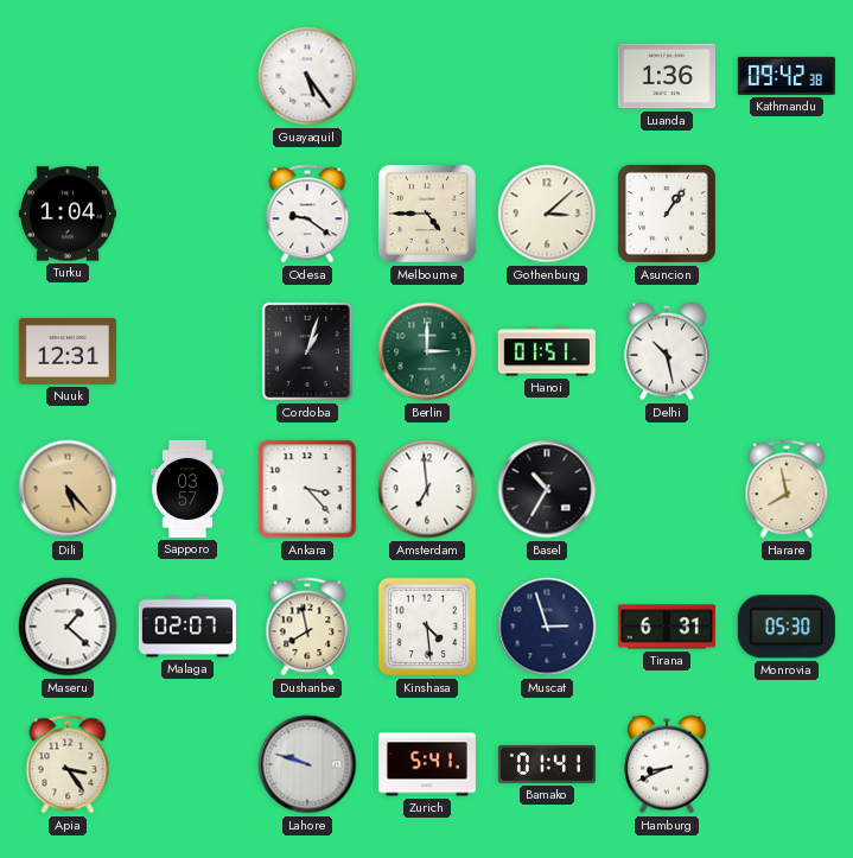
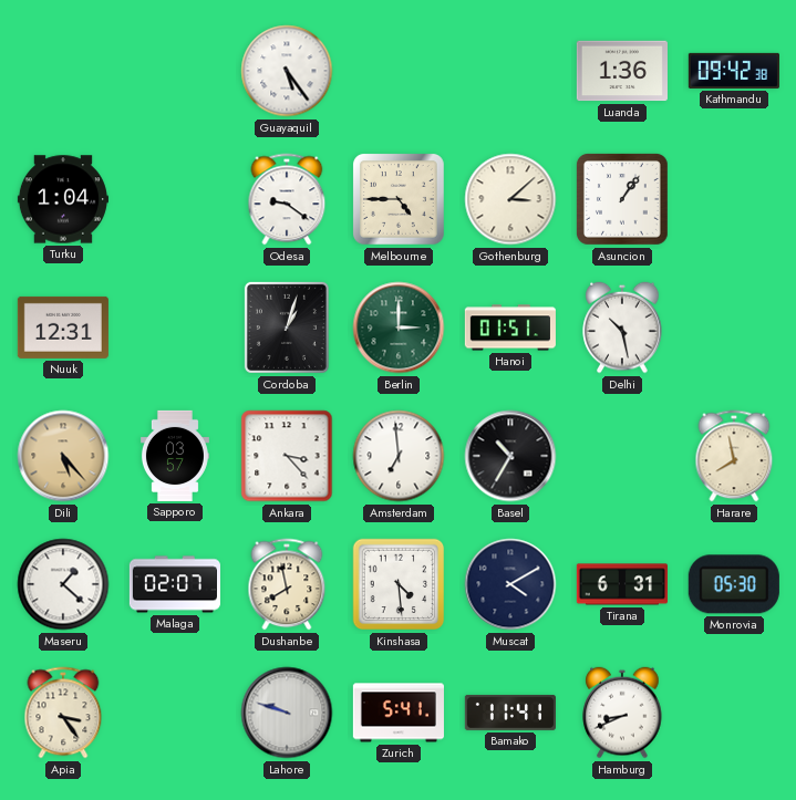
Muscat: 2:57 -> 4:10 (510, 584)
Bamako: 01:41 -> 11:41 (510, 713)
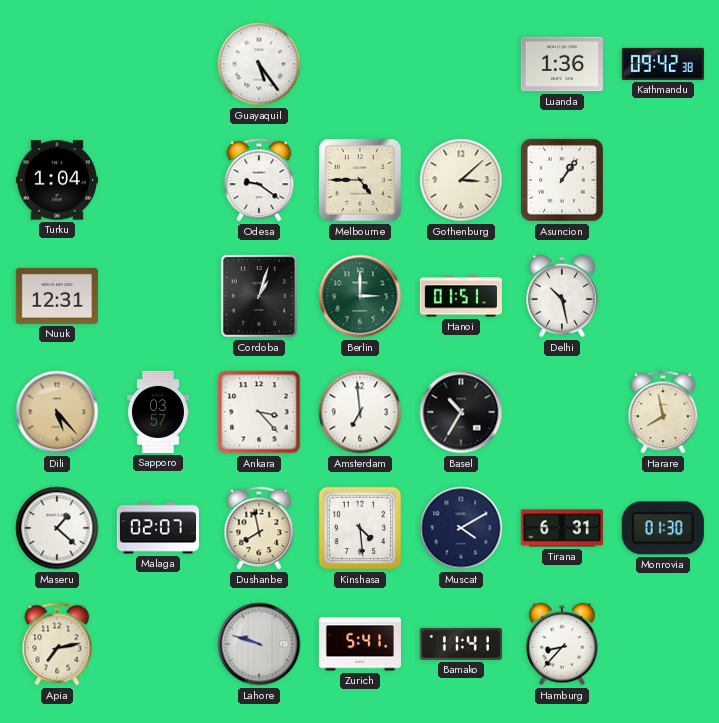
Monrovia: 05:30 -> 01:30 (663, 528)
Apia: 3:24 -> 7:13 (57, 644)
Hamburg: 8:41 -> 8:37 (562, 644)
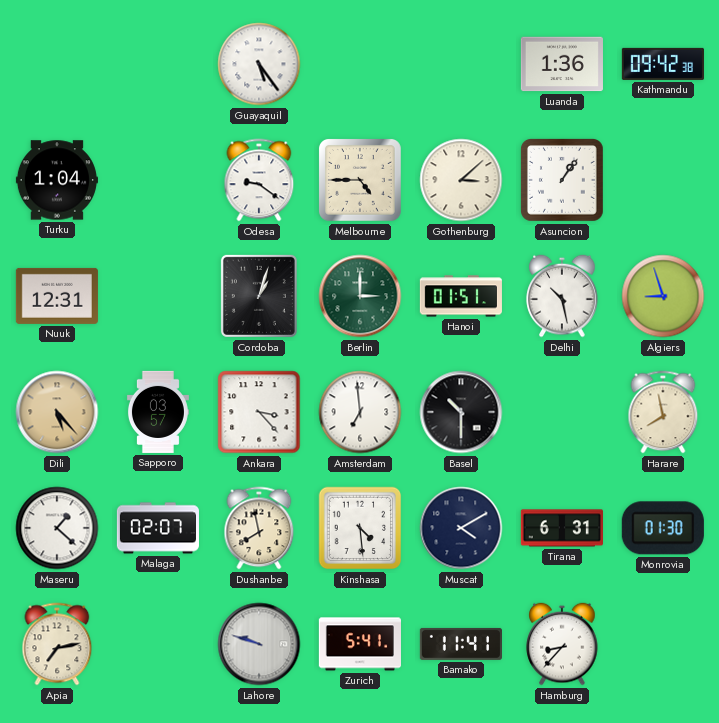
Algiers: none -> 8:57 (663, 296)
Basel: 10:35 -> 10:30 (461, 412)
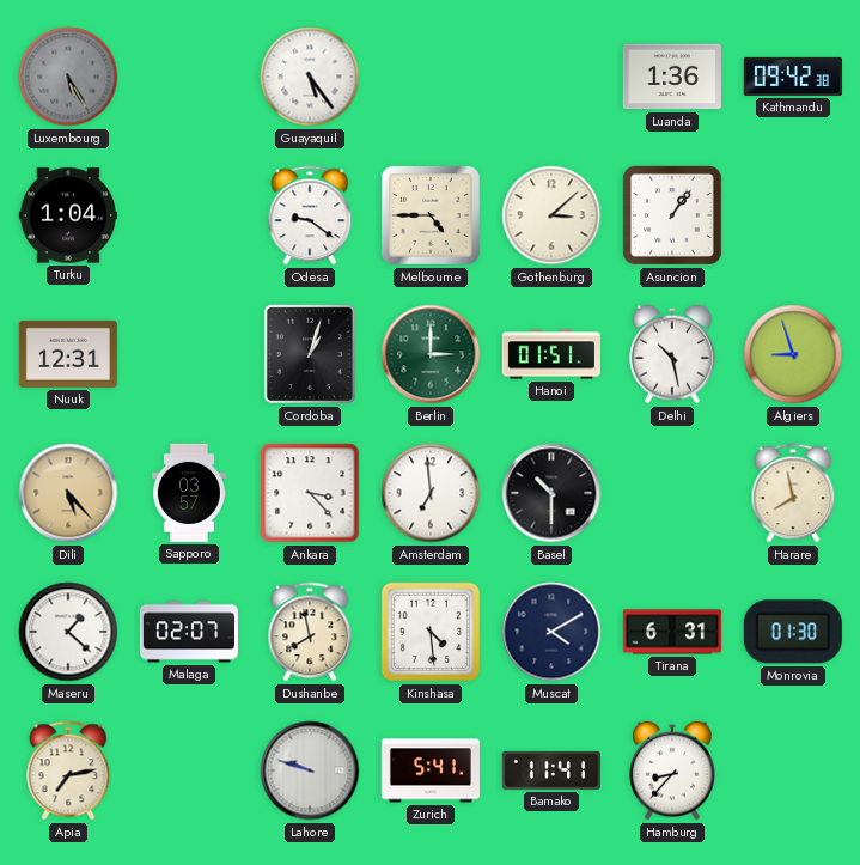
Luxembourg: none -> 5:25 (68, 77)
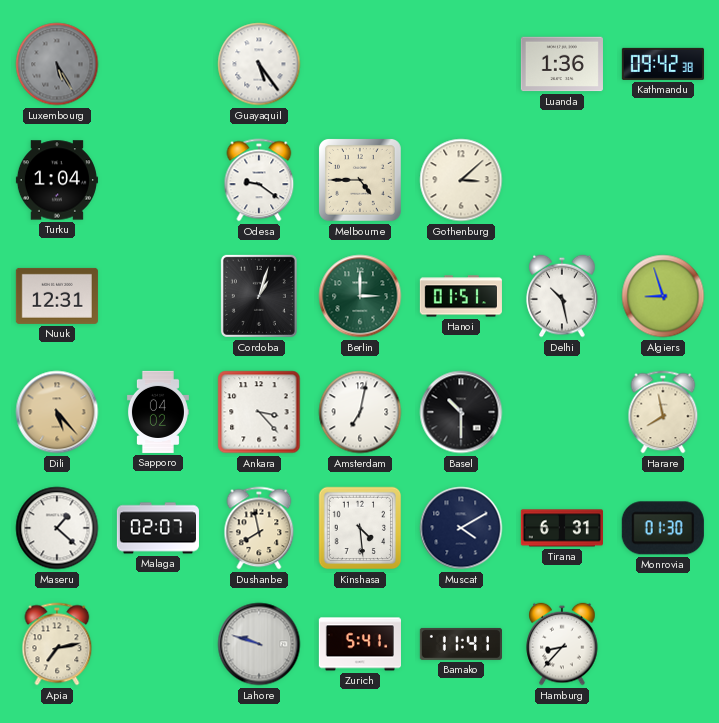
Asuncion: 1:06 -> none (672, 215)
Sapporo: 03:57 -> 04:02 (158, 412)
Amsterdam: 6:59 -> 7:02 (360, 412)
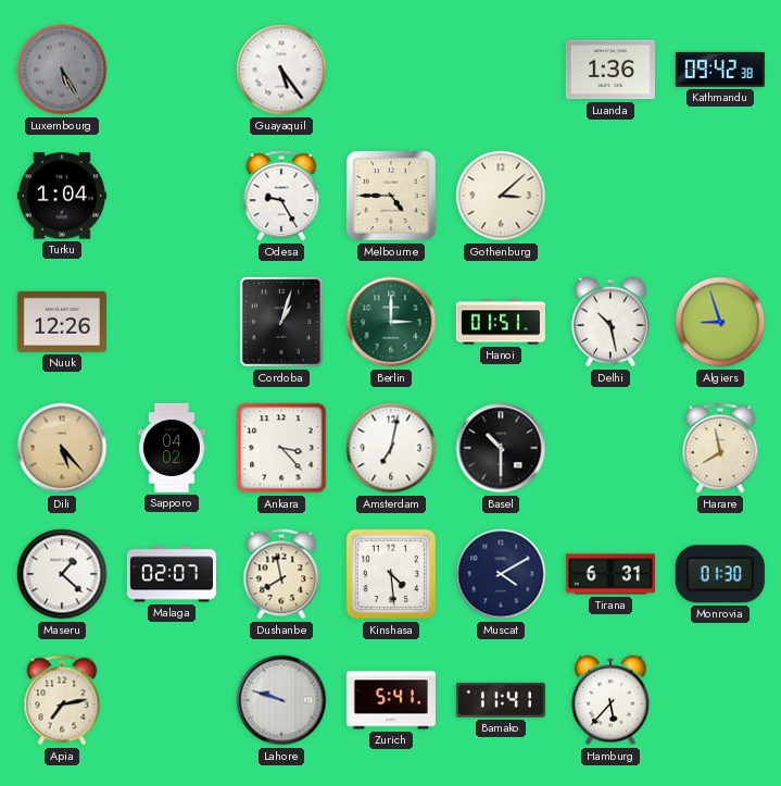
Odesa: 9:21 -> 9:25 (281, 196)
Nuuk: 12:31 -> 12:26 (62, 322)
Hamburg: 8:37 -> 5:37 (610, 700)
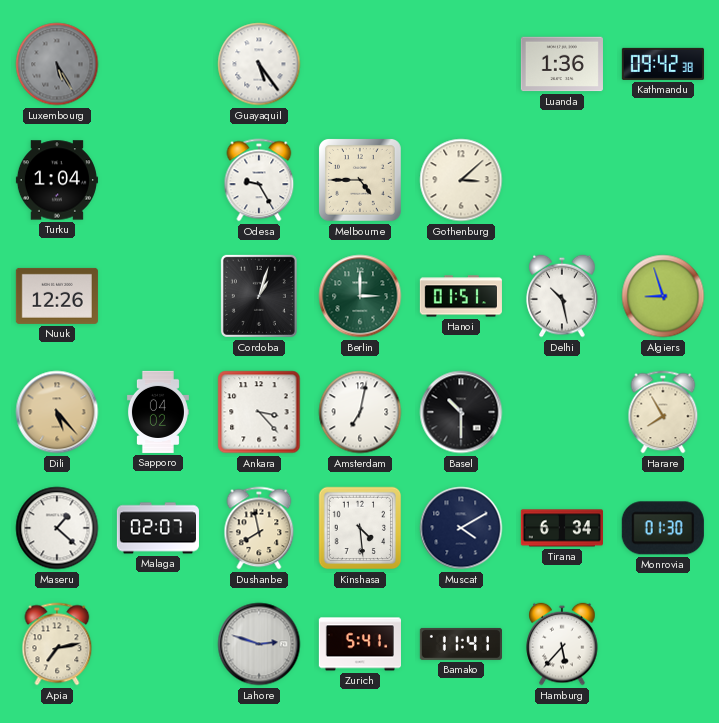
Harare: 7:58 -> 7:55 (663, 412)
Tirana: 6:31 -> 6:34 (562, 528)
Lahore: 9:48 -> 2:48 (259, 644)
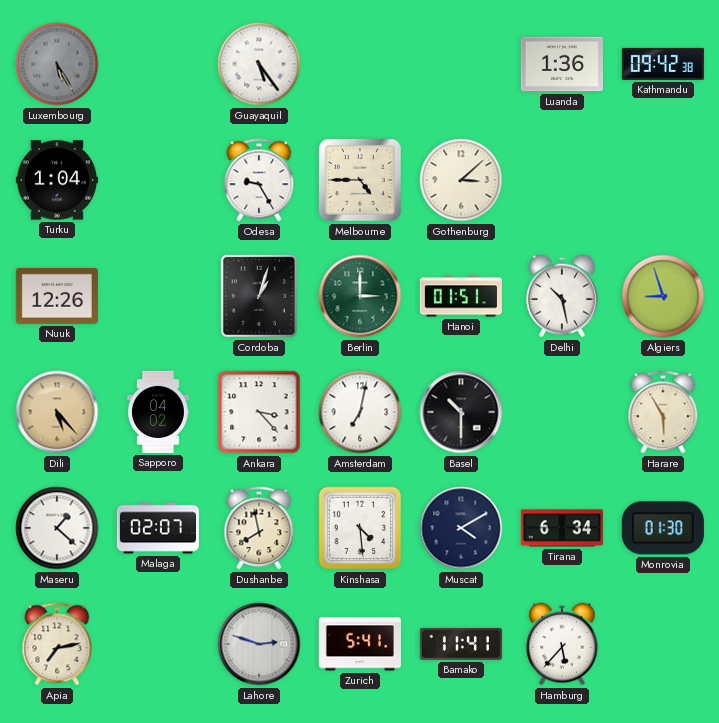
Harare: 7:55 -> 5:55 (663, 412)
